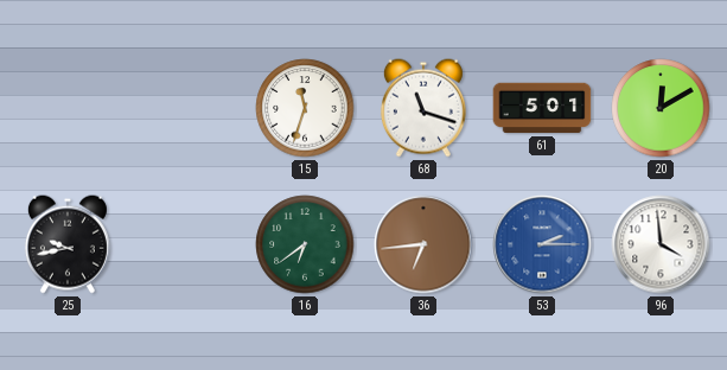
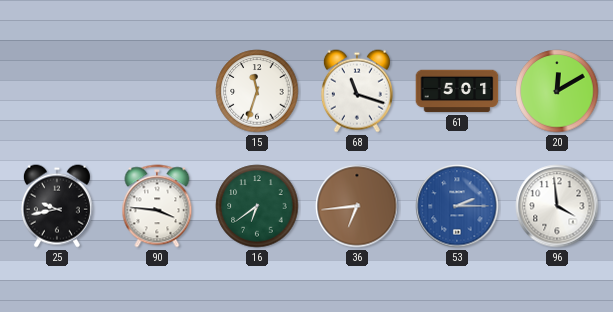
90: none -> 3:46 (157, 206)
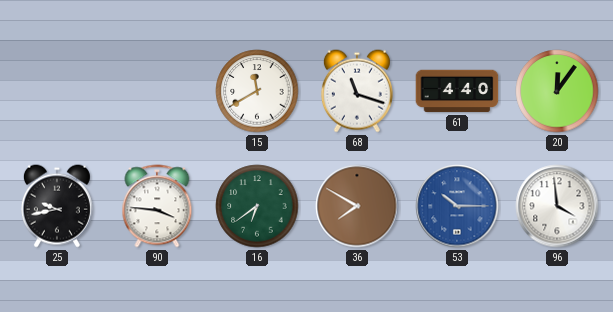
15: 11:33 -> 11:40 (257, 91)
61: 5:01 -> 4:40 (457, 91)
20: 12:10 -> 12:06 (557, 91)
36: 6:44 -> 7:50 (357, 206)
53: 2:15 -> 10:15 (457, 206)
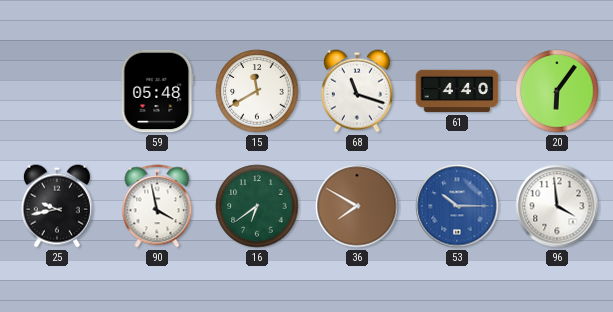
59: none -> 05:48 (157, 91)
20: 12:06 -> 6:06 (557, 91)
90: 3:46 -> 3:58 (157, 206)
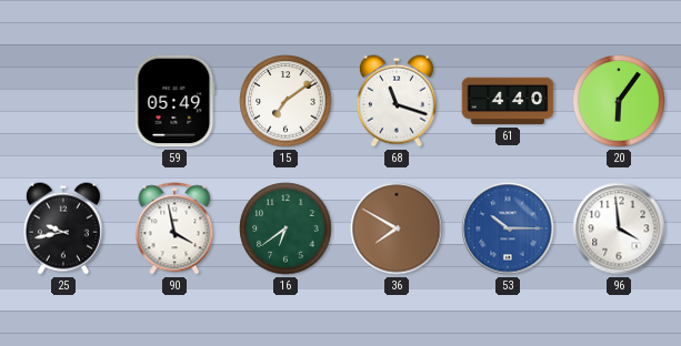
59: 05:48 -> 05:49 (174, 101)
15: 11:40 -> 7:09 (286, 101)
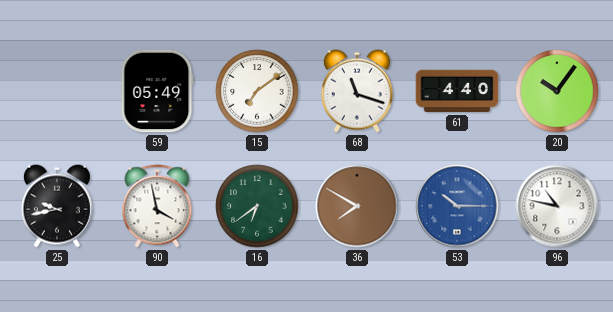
20: 6:06 -> 10:06 (557, 91)
96: 3:59 -> 10:47 (557, 206)
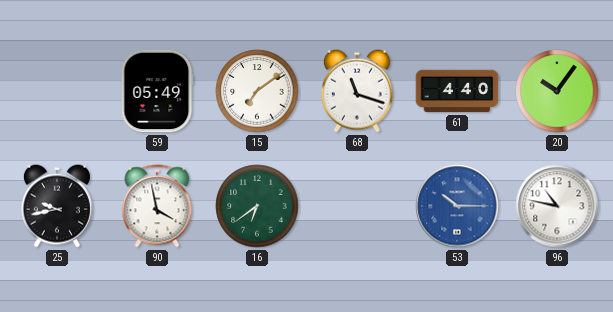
36: 7:50 -> none (357, 206)
